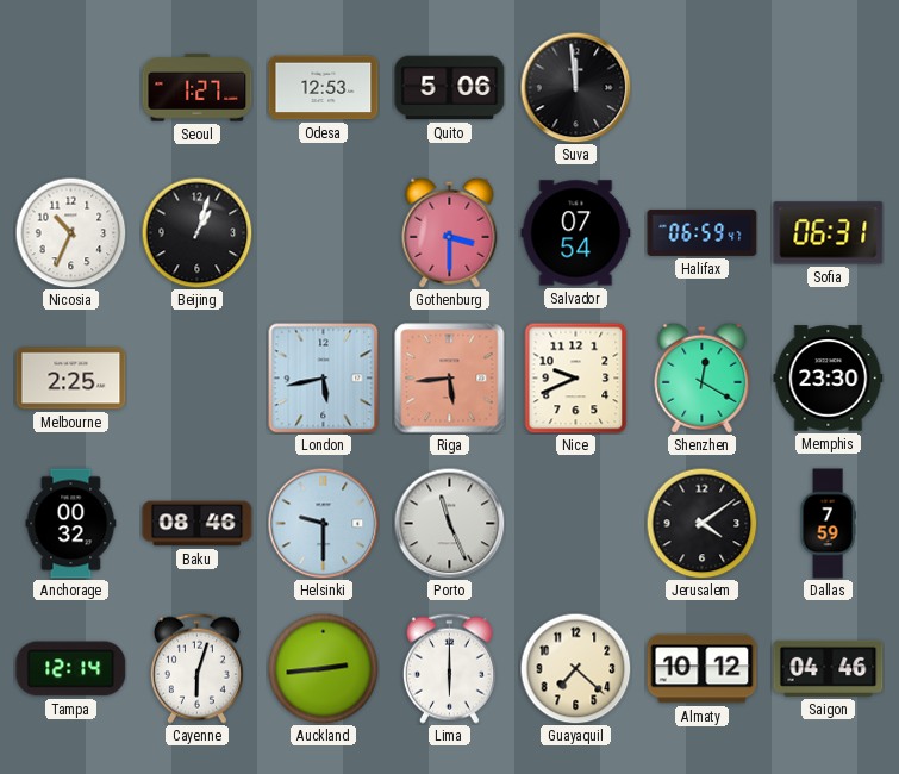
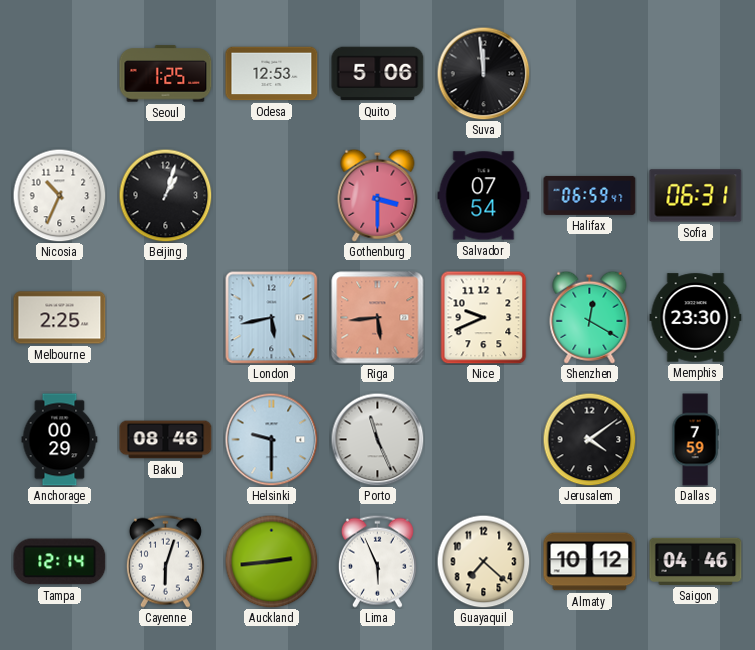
Seoul: 1:27 -> 1:25 (166, 74)
Anchorage: 00:32 -> 00:29 (60, 440)
Lima: 6:00 -> 5:56 (377, 561)
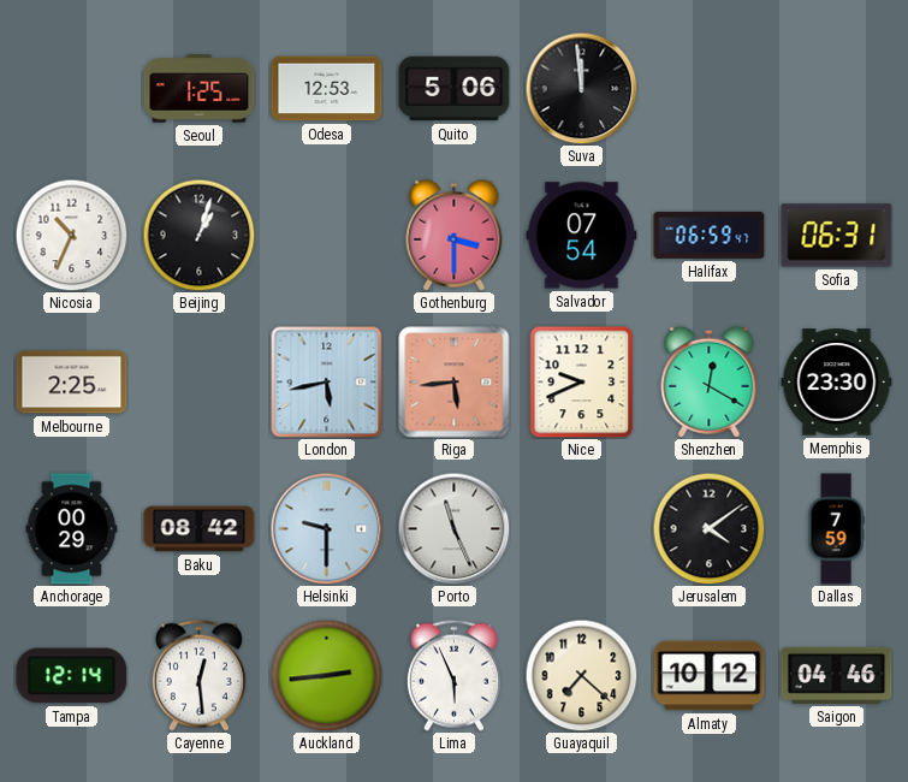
Baku: 08:46 -> 08:42 (200, 529)
Cayenne: 6:03 -> 12:29 (198, 675)
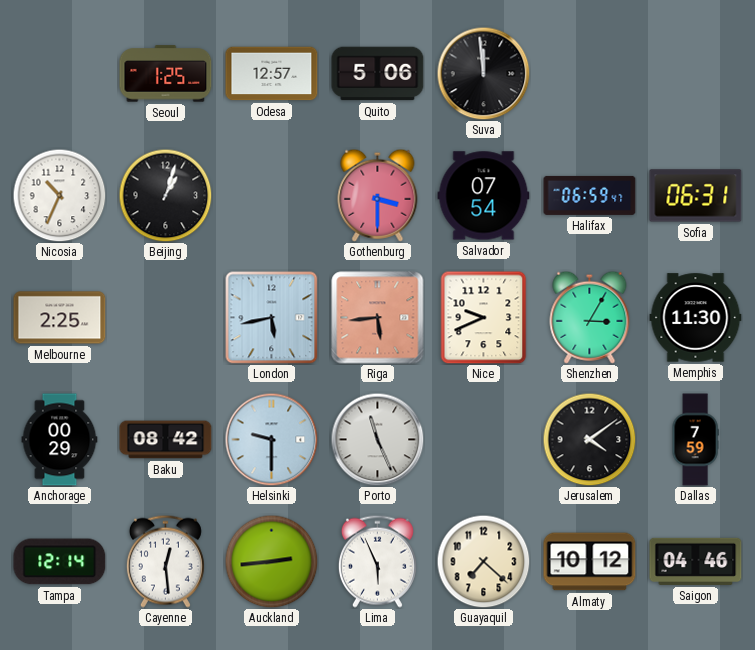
Odesa: 12:53 -> 12:57 (272, 74)
Shenzhen: 12:20 -> 3:05 (590, 317)
Memphis: 23:30 -> 11:30 (696, 318)
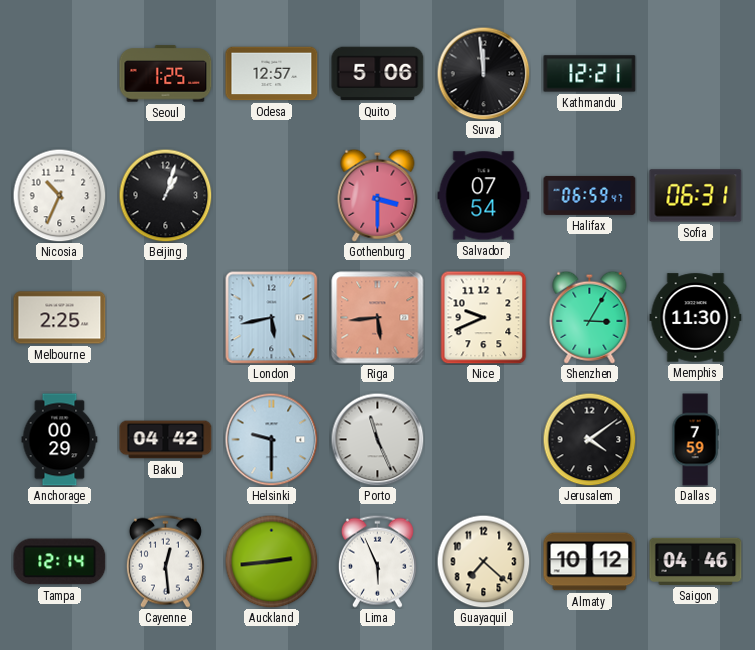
Kathmandu: none -> 12:21 (590, 74)
Baku: 08:42 -> 04:42 (166, 440)
